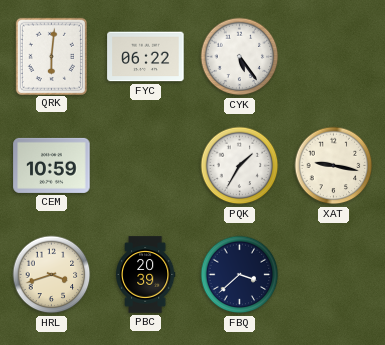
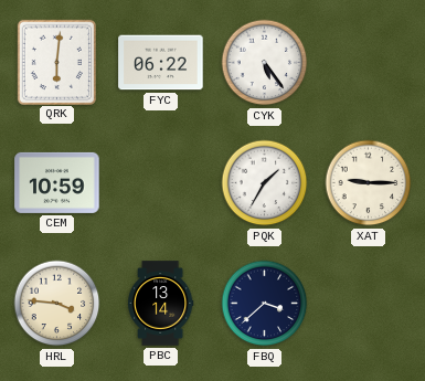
XAT: 9:17 -> 9:15 (369, 183)
HRL: 3:42 -> 3:46 (57, 304)
PBC: 20:39 -> 13:14 (160, 304)
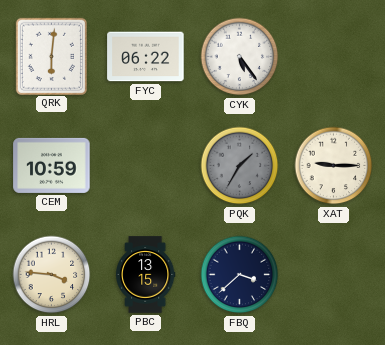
PQK dial: white -> grey (240, 166)
PBC: 13:14 -> 13:15 (145, 275)
